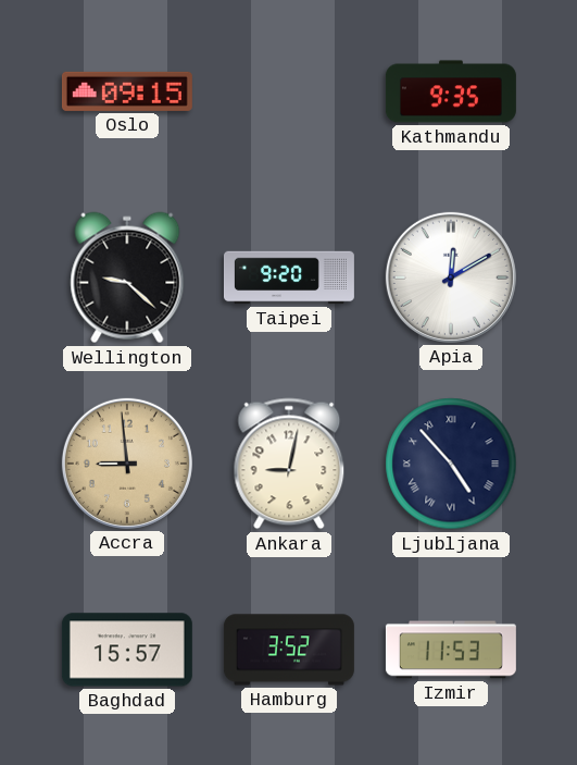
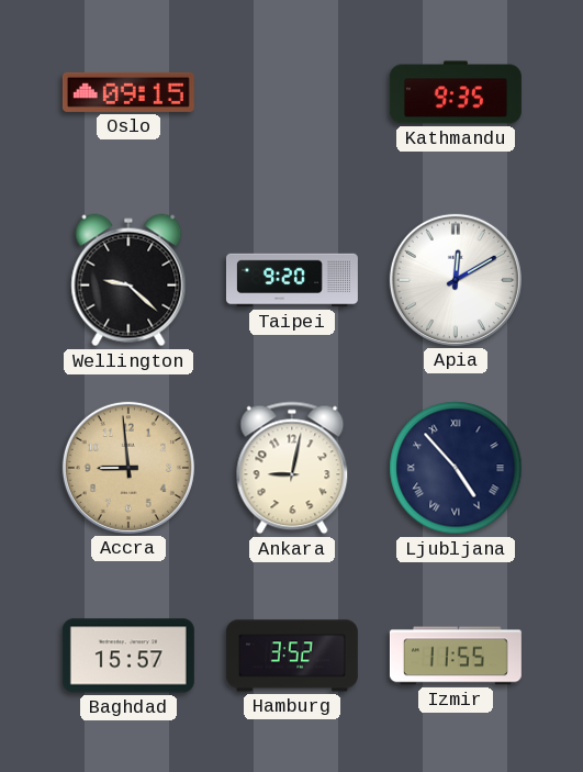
Izmir: 11:53 -> 11:55 (456, 656)
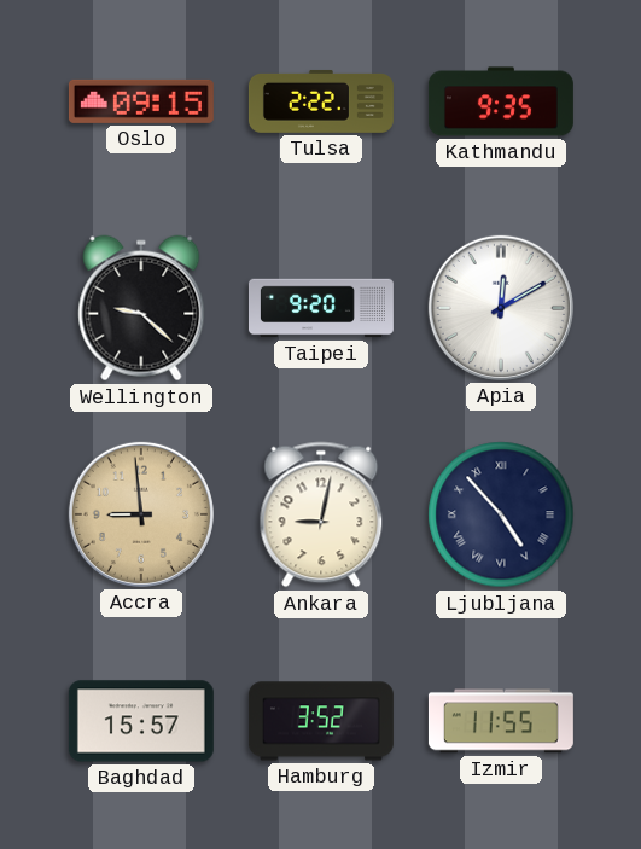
Tulsa: none -> 2:22 (321, 101)
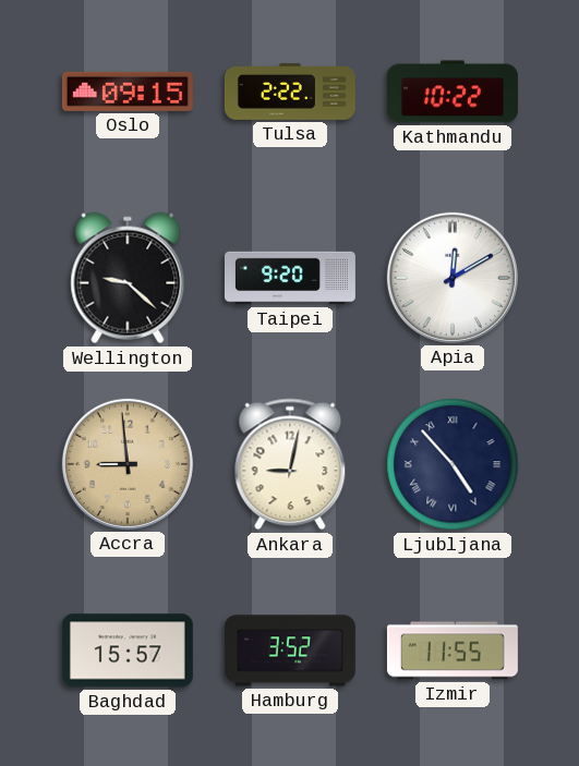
Kathmandu: 9:35 -> 10:22 (453, 92)
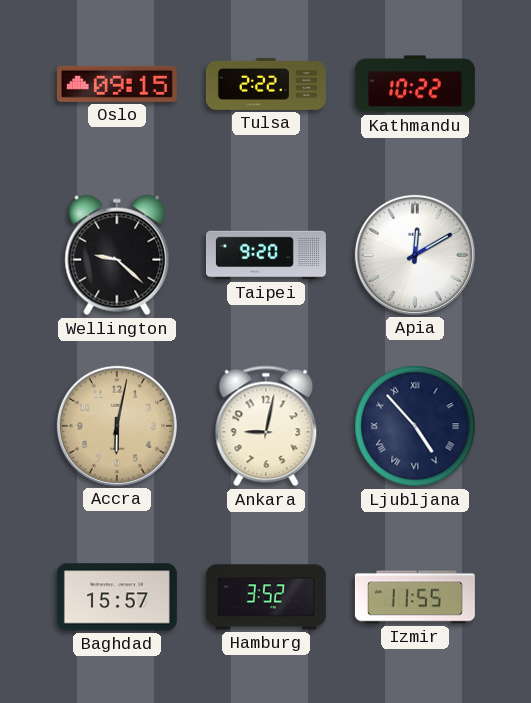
Accra: 8:59 -> 6:02 (117, 426)
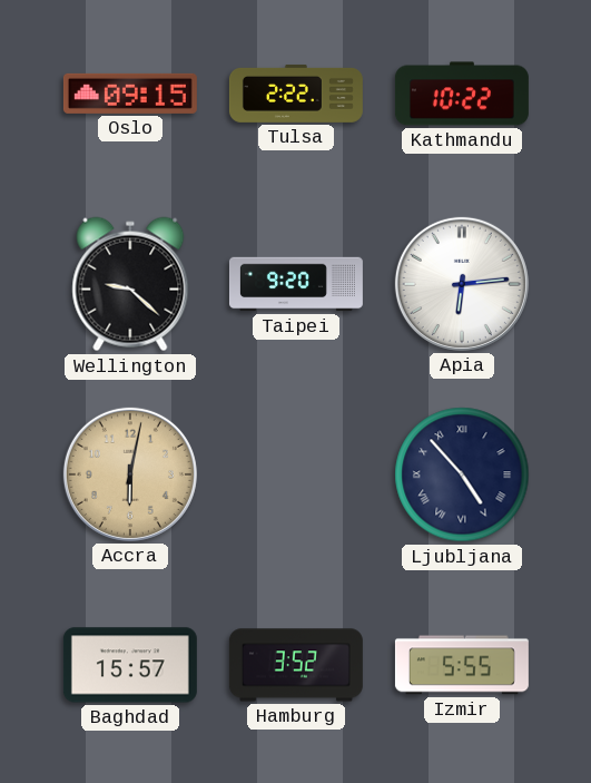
Apia: 12:10 -> 6:14 (462, 284)
Ankara: 9:02 -> none (266, 426)
Izmir: 11:55 -> 5:55 (462, 665)
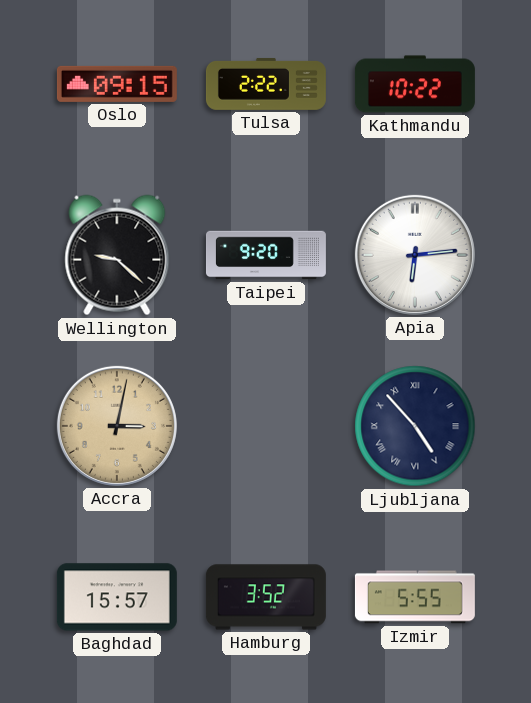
Accra: 6:02 -> 3:02 (117, 426)
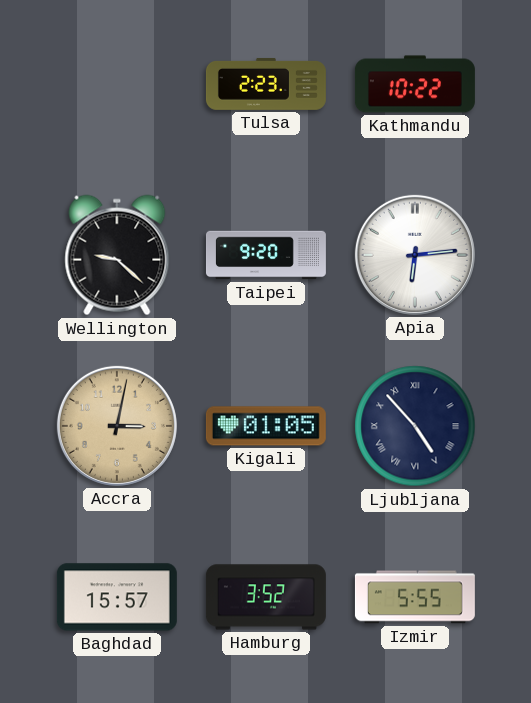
Oslo: 09:15 -> none (117, 84)
Tulsa: 2:22 -> 2:23 (266, 84)
Kigali: none -> 01:05 (266, 426)
